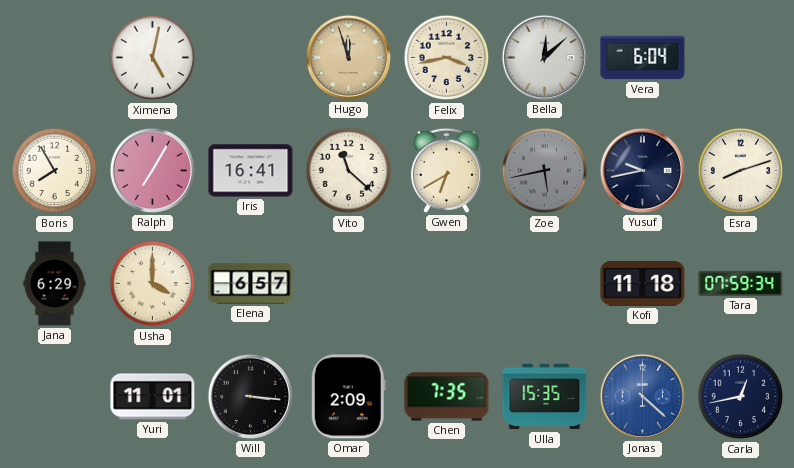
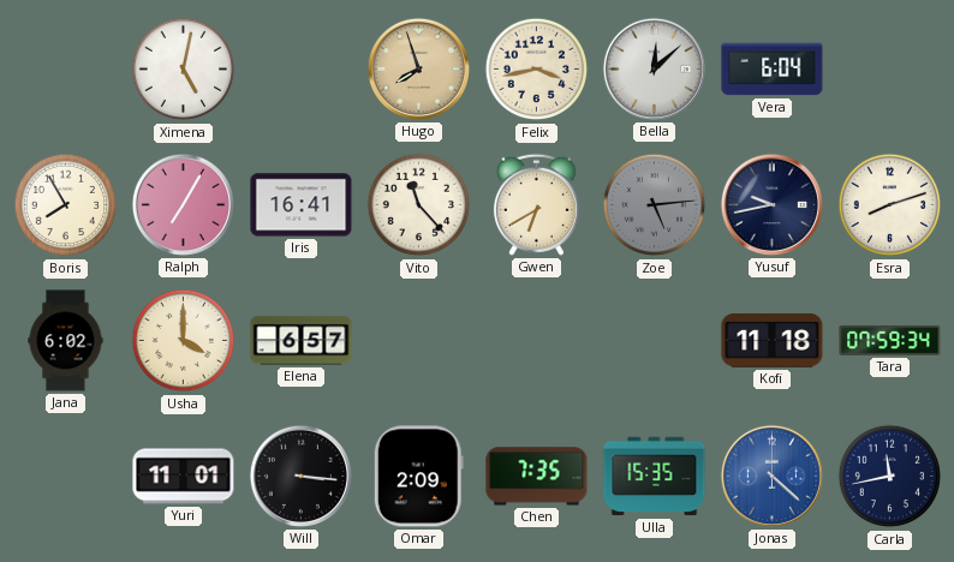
Hugo: 11:57 -> 7:57 (418, 68)
Vito: 11:22 -> 11:23 (419, 205)
Zoe: 5:43 -> 5:14 (655, 205)
Jana: 6:29 -> 6:02 (66, 341)
Carla: 12:43 -> 11:43 (890, 477)
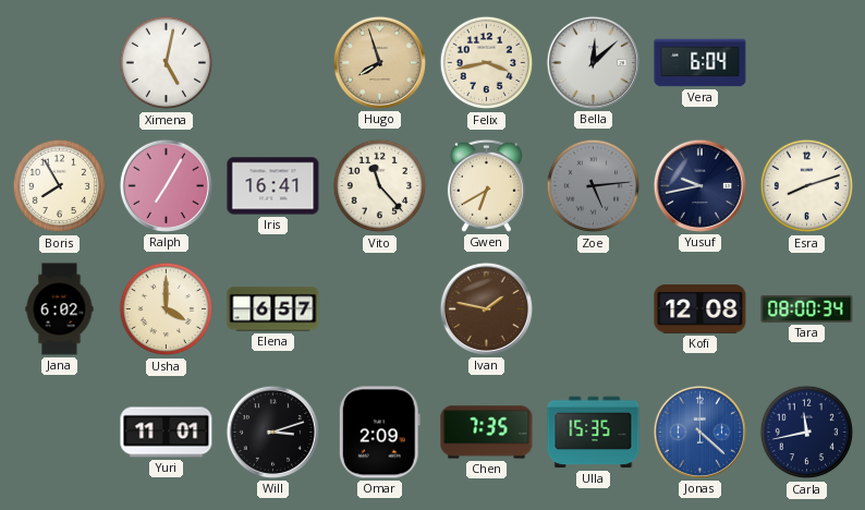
Ivan: none -> 1:47 (486, 308)
Kofi: 11:18 -> 12:08 (700, 309)
Tara: 07:59 -> 08:00 (807, 309)
Will: 3:16 -> 3:12 (272, 432)
